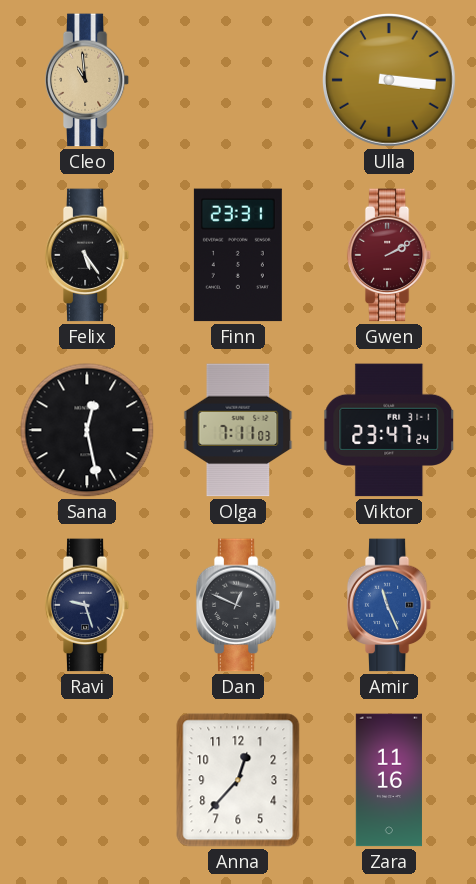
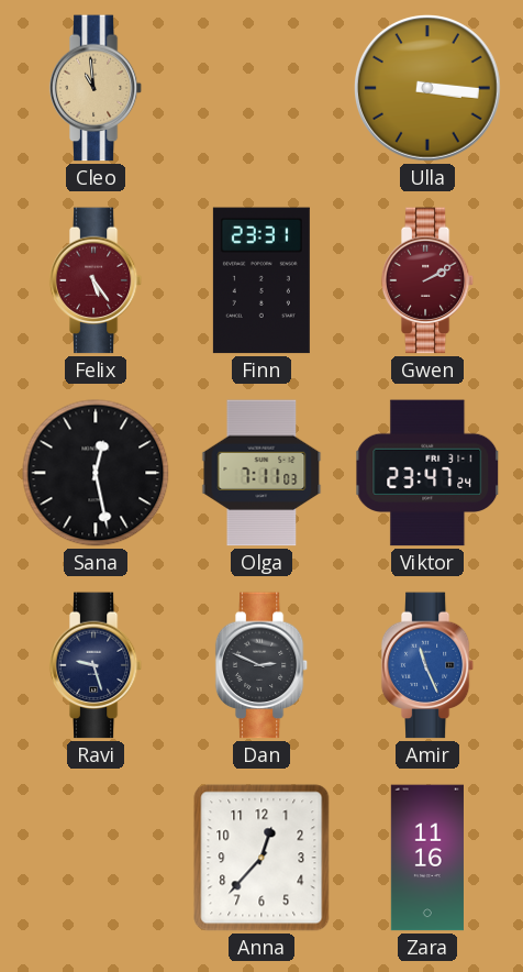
Felix dial: black -> burgundy (96, 280)
Dan: 12:49 -> 2:49 (261, 665)
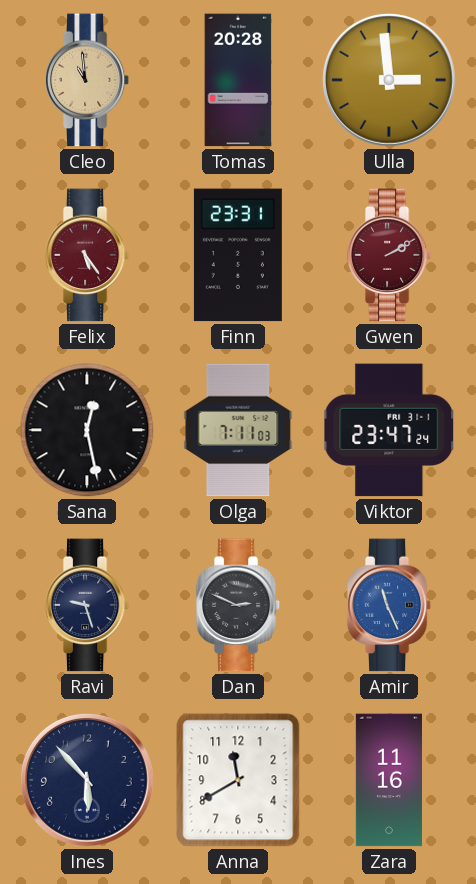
Tomas: none -> 20:28 (238, 80)
Ulla: 3:16 -> 2:59 (390, 81)
Ines: none -> 5:53 (88, 781)
Anna: 12:37 -> 11:40 (238, 780)
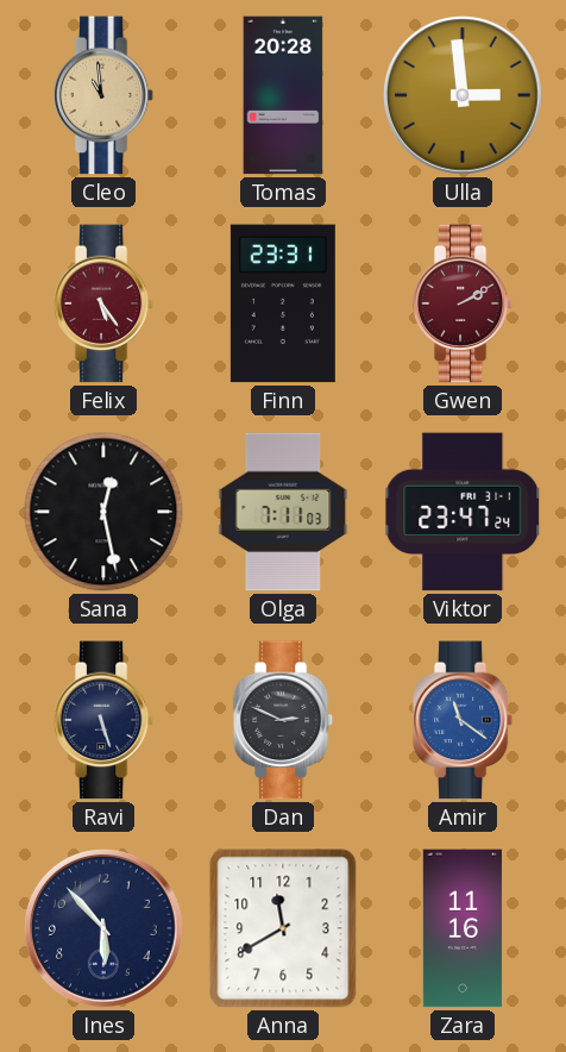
Ravi: 9:27 -> 5:27 (103, 720)
Amir: 11:26 -> 11:21 (463, 720)
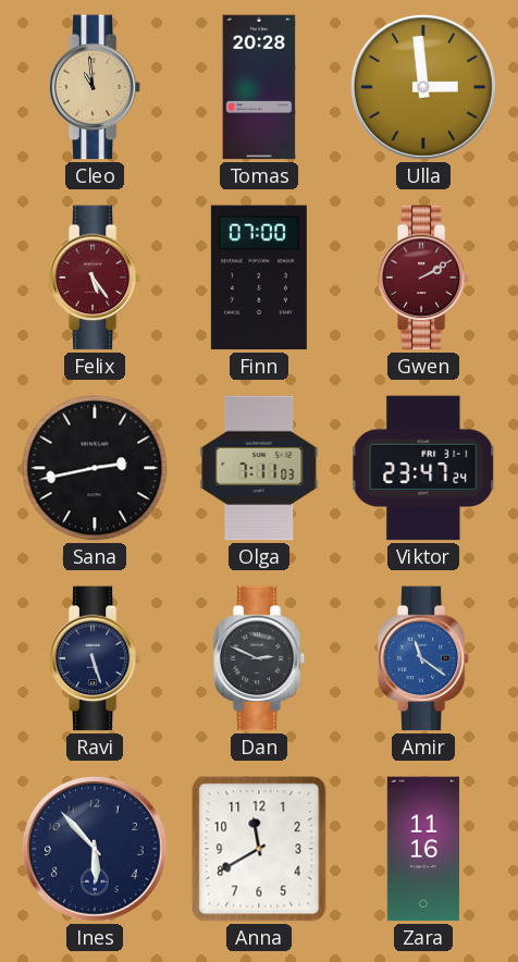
Finn: 23:31 -> 07:00 (259, 277)
Sana: 12:28 -> 2:43 (95, 468)
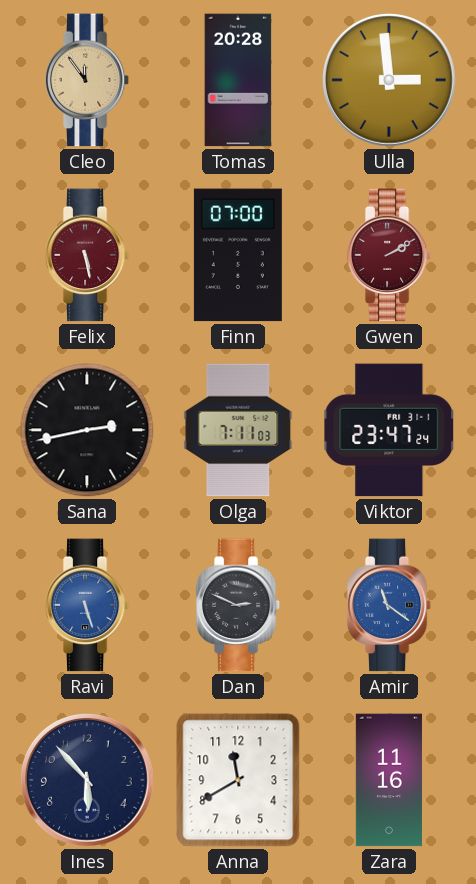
Cleo: 10:59 -> 11:54 (87, 80)
Felix: 5:24 -> 5:28 (87, 255)
Ravi dial: navy -> blue (87, 605)
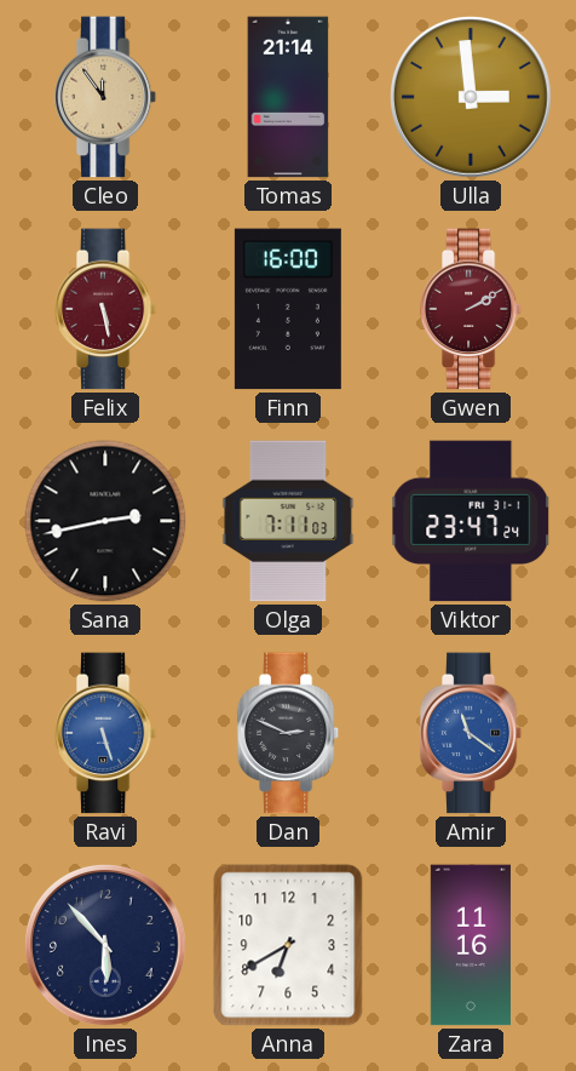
Tomas: 20:28 -> 21:14 (288, 97)
Finn: 07:00 -> 16:00 (288, 309)
Anna: 11:40 -> 6:40 (288, 945)
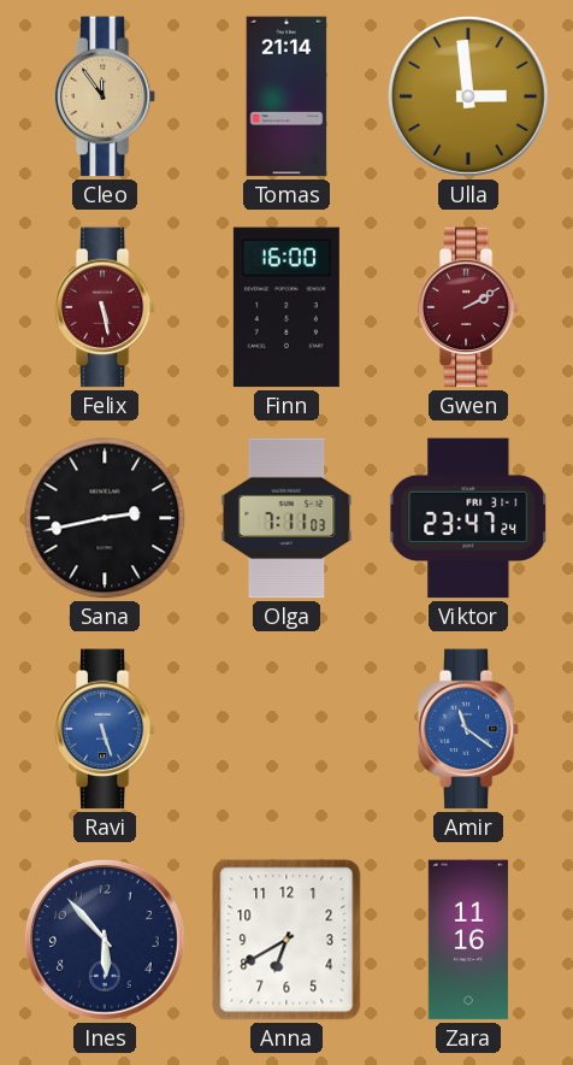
Dan: 2:49 -> none (288, 733)
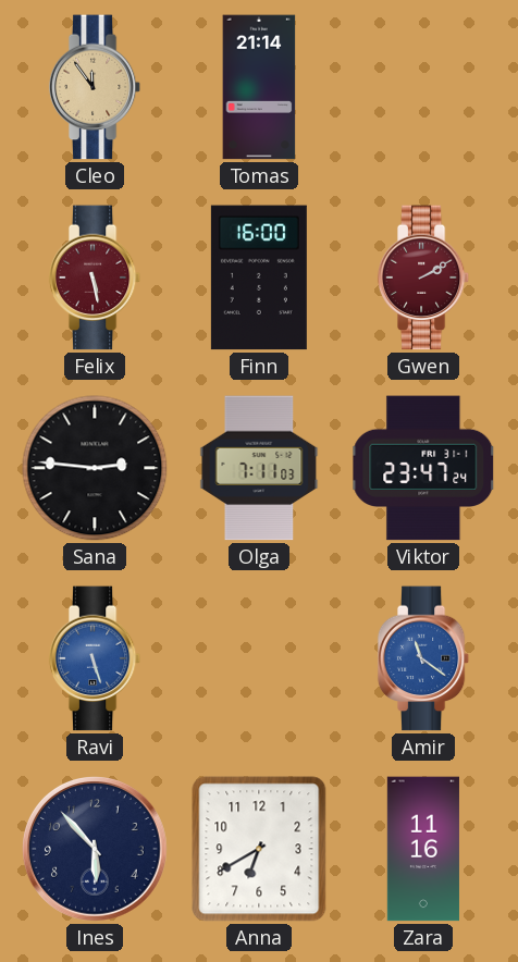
Ulla: 2:59 -> none (469, 98)
Sana: 2:43 -> 2:46 (95, 468)
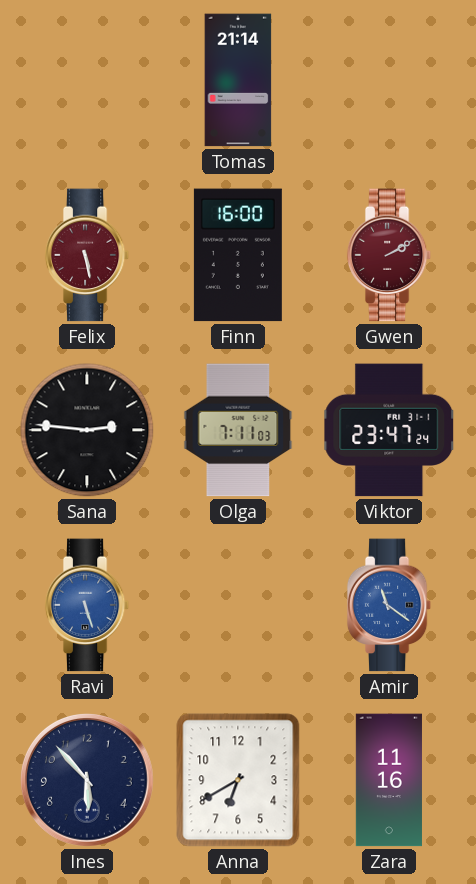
Cleo: 11:54 -> none (95, 87)
